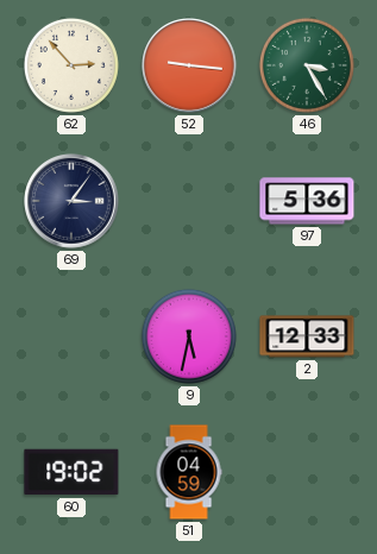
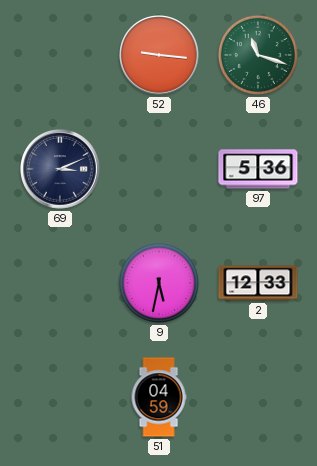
62: 2:53 -> none (71, 65)
46: 3:25 -> 11:18 (258, 55)
69: 3:06 -> 3:11 (60, 169)
60: 19:02 -> none (71, 472)
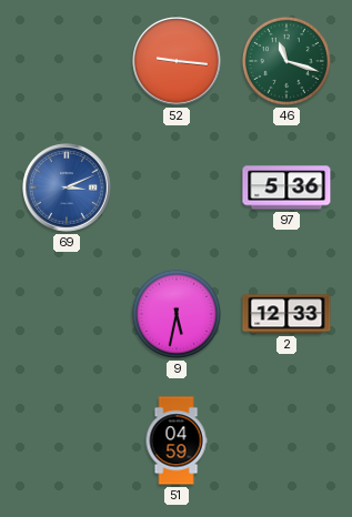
69 dial: navy -> blue (67, 187)
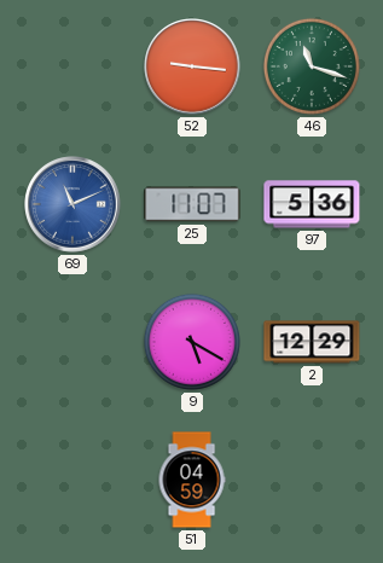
69: 3:11 -> 11:11 (72, 204)
25: none -> 11:07 (192, 204)
9: 5:32 -> 5:20 (192, 342)
2: 12:33 -> 12:29 (312, 342)
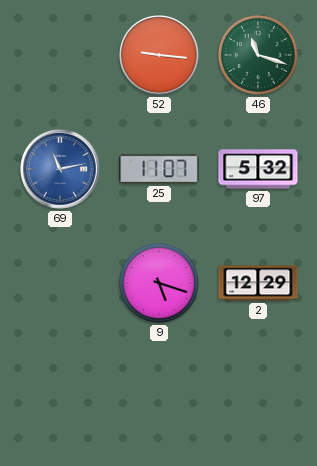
69: 11:11 -> 11:13 (60, 169)
97: 5:36 -> 5:32 (258, 169)
9: 5:20 -> 5:18 (159, 283)
51: 04:59 -> none (192, 480)
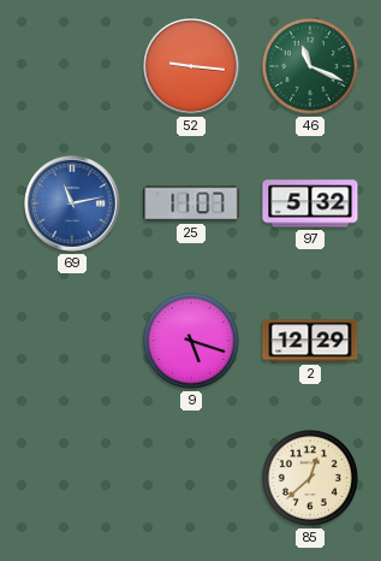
46: 11:18 -> 11:19 (310, 66)
85: none -> 12:38 (310, 478)
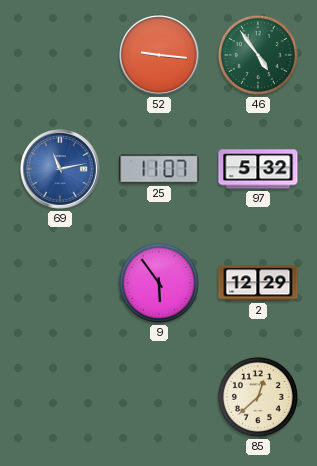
46: 11:19 -> 4:54 (258, 55)
9: 5:18 -> 5:54 (159, 283)
